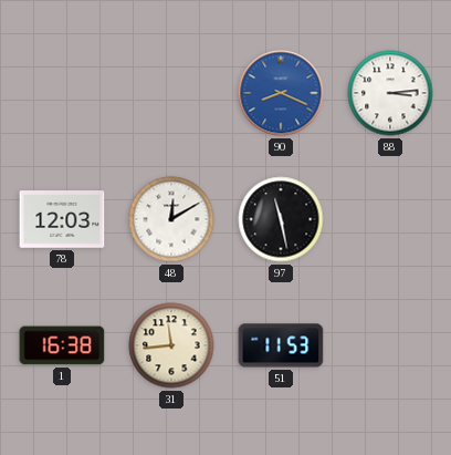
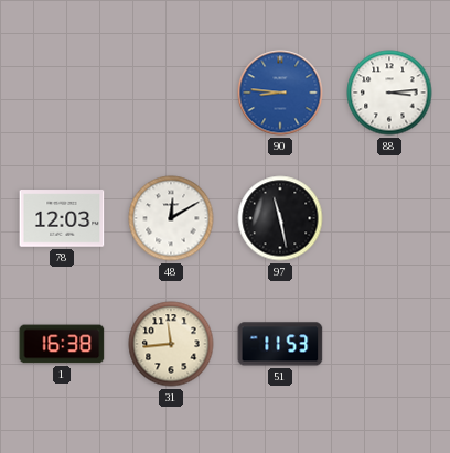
90: 8:19 -> 8:46 (280, 93)
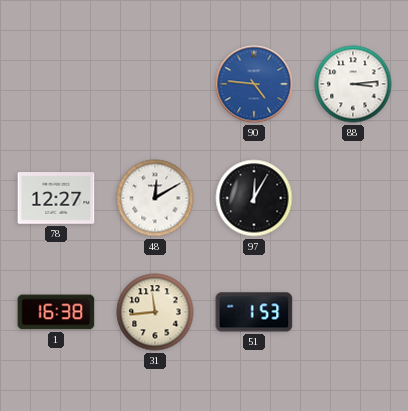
90: 8:46 -> 4:46 (254, 84)
78: 12:03 -> 12:27 (56, 198)
97: 11:28 -> 12:05 (254, 198)
51: 11:53 -> 1:53 (254, 312)
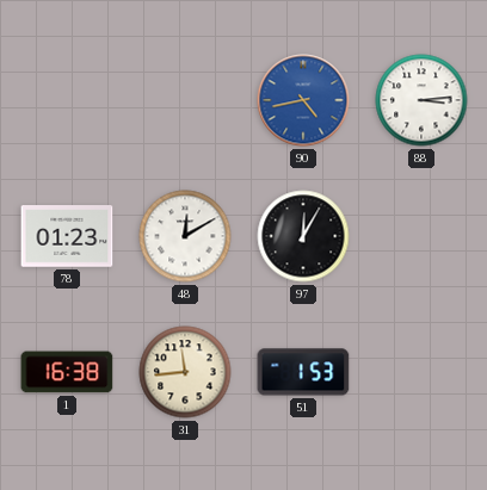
90: 4:46 -> 4:43 (303, 100)
78: 12:27 -> 01:23 (67, 236)
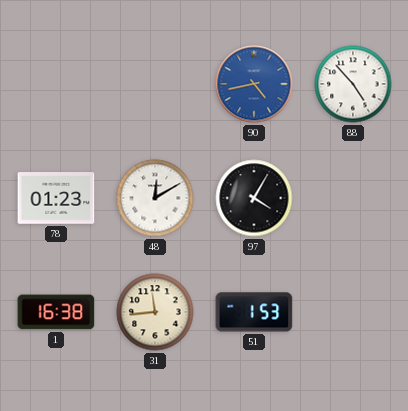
88: 3:14 -> 4:53 (353, 84)
97: 12:05 -> 4:05 (254, 198)
